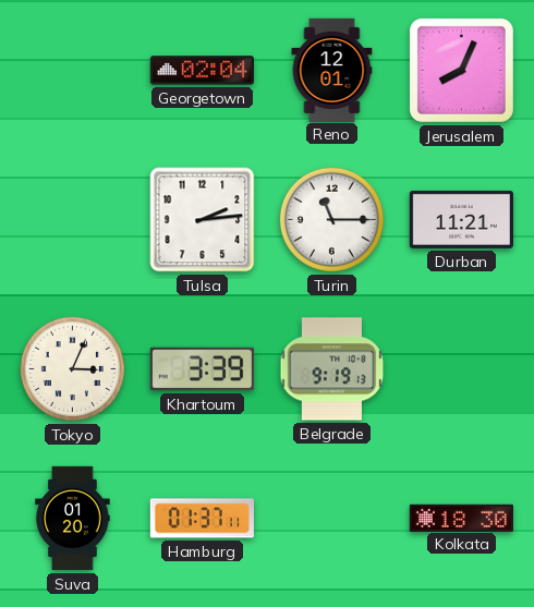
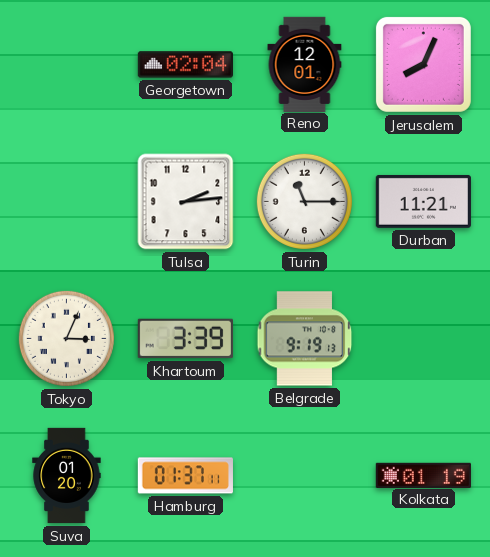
Kolkata: 18:30 -> 01:19 (423, 475)
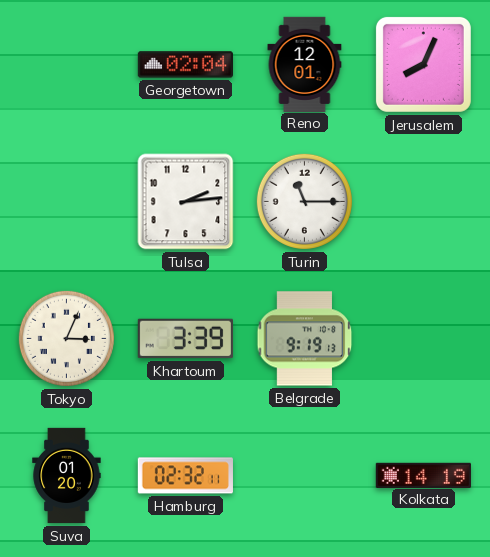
Durban: 11:21 -> none (423, 201)
Hamburg: 01:37 -> 02:32 (185, 476)
Kolkata: 01:19 -> 14:19 (423, 475)
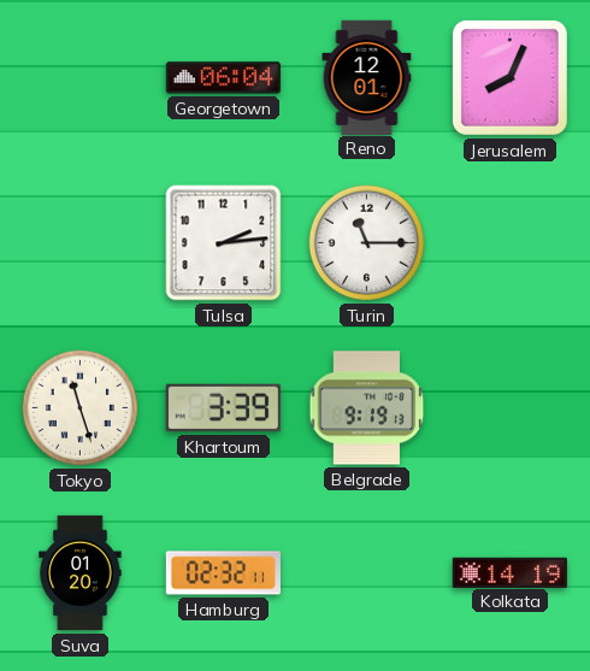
Georgetown: 02:04 -> 06:04 (223, 78)
Tokyo: 3:04 -> 11:27 (79, 407)
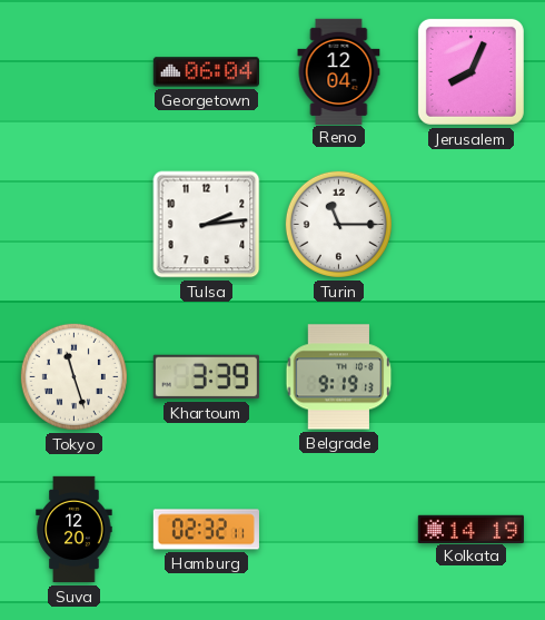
Reno: 12:01 -> 12:04 (339, 71)
Suva: 01:20 -> 12:20 (75, 530)
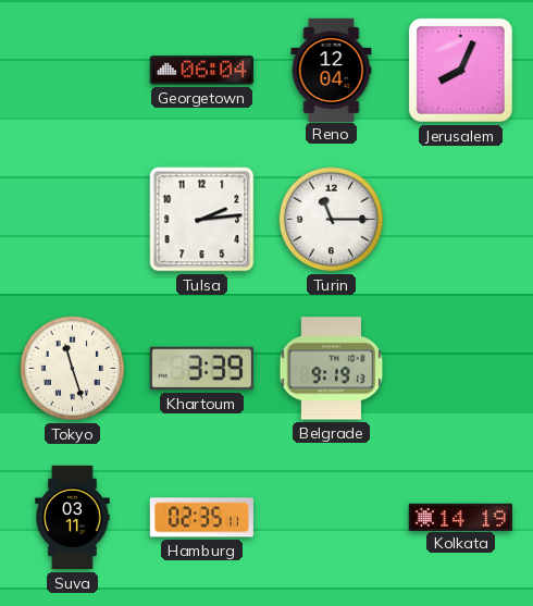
Suva: 12:20 -> 03:11 (73, 518)
Hamburg: 02:32 -> 02:35 (201, 518)
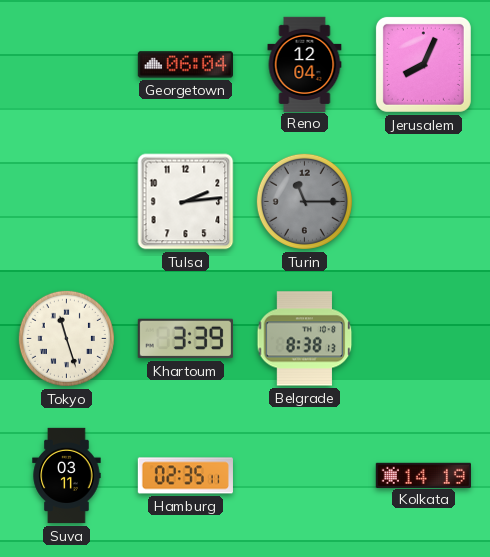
Turin dial: white -> grey (304, 201)
Belgrade: 9:19 -> 8:38 (305, 339)
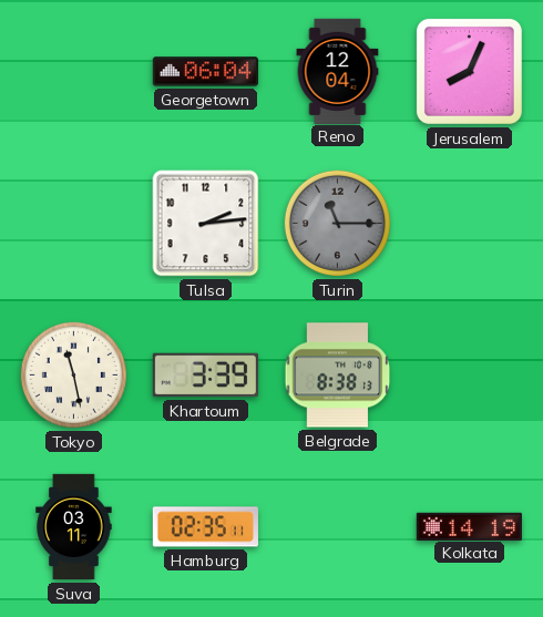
Tokyo: 11:27 -> 11:28 (73, 374)
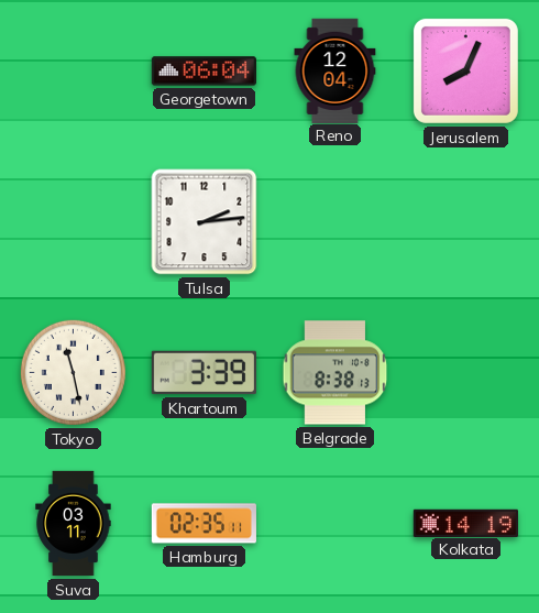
Turin: 11:15 -> none (337, 223)
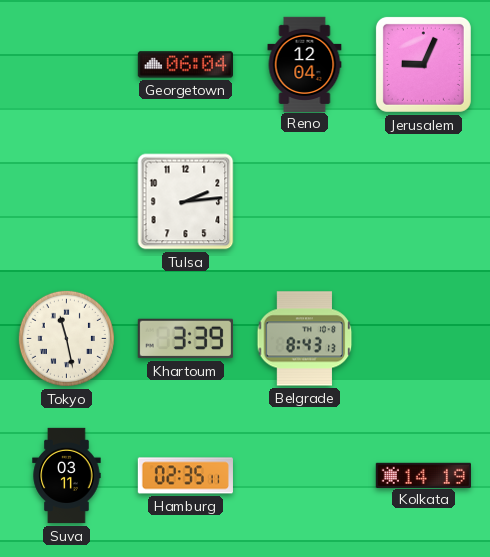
Jerusalem: 8:04 -> 9:04 (423, 64)
Belgrade: 8:38 -> 8:43 (305, 339)
